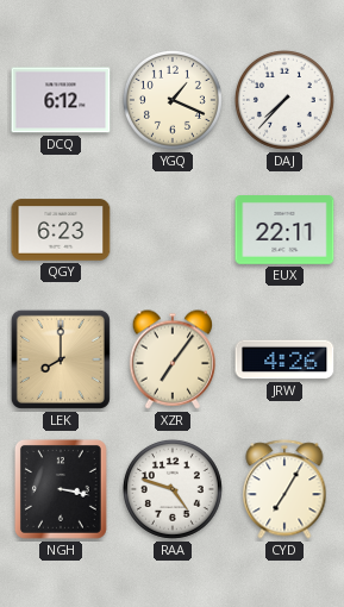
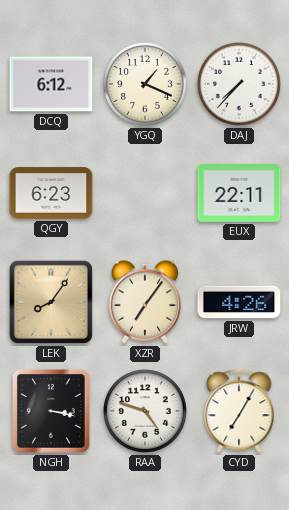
LEK: 8:00 -> 8:06 (51, 302)
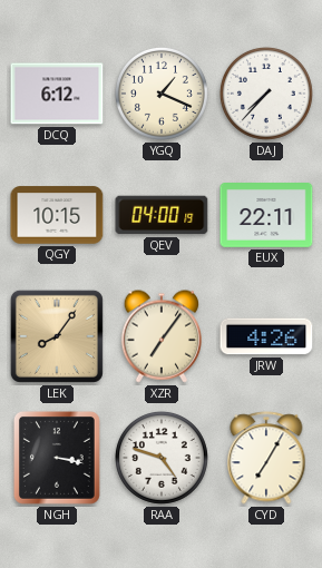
QGY: 6:23 -> 10:15 (57, 215)
QEV: none -> 04:00 (162, 215)
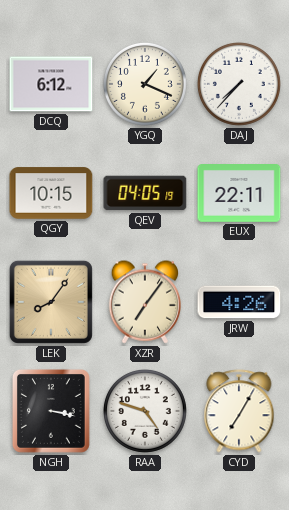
QEV: 04:00 -> 04:05 (145, 193)
